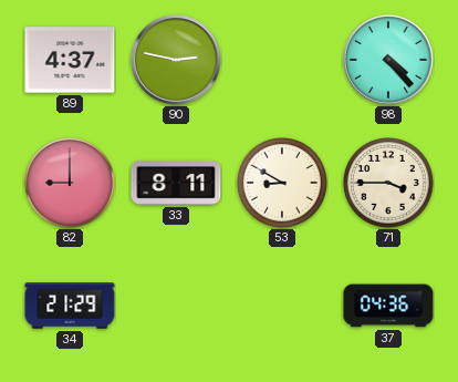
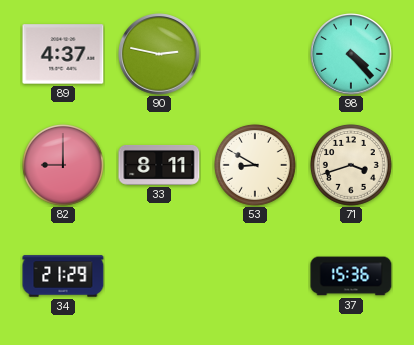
71: 3:45 -> 3:42 (351, 165)
37: 04:36 -> 15:36 (351, 276)
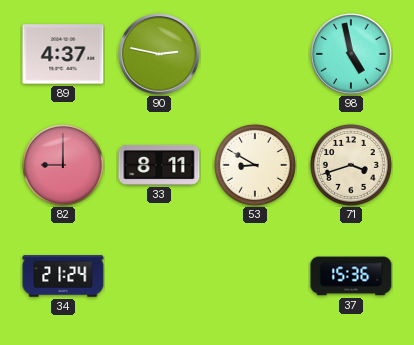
98: 4:23 -> 4:58 (351, 54)
34: 21:29 -> 21:24 (63, 276)
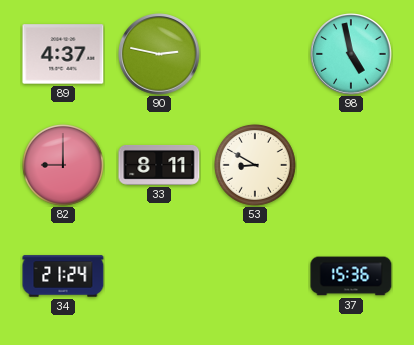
71: 3:42 -> none (351, 165)
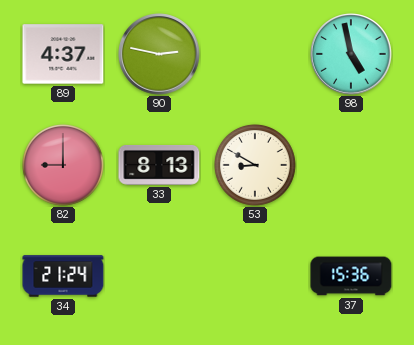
33: 8:11 -> 8:13 (159, 166)
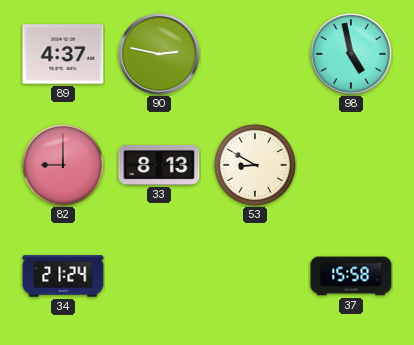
37: 15:36 -> 15:58 (351, 276)
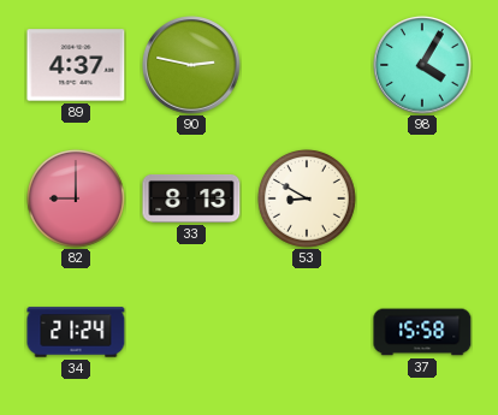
98: 4:58 -> 4:05 (422, 65)
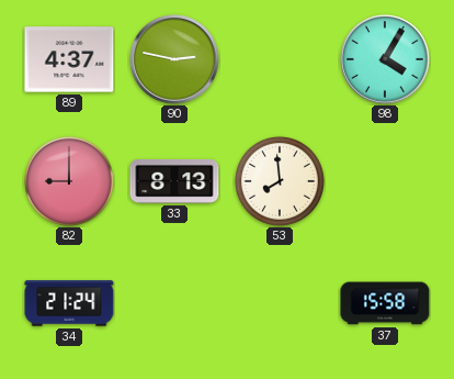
53: 8:50 -> 7:59 (280, 181)
